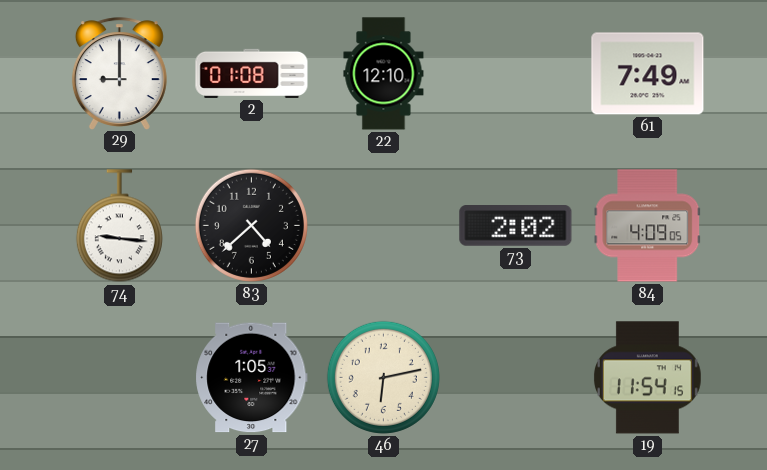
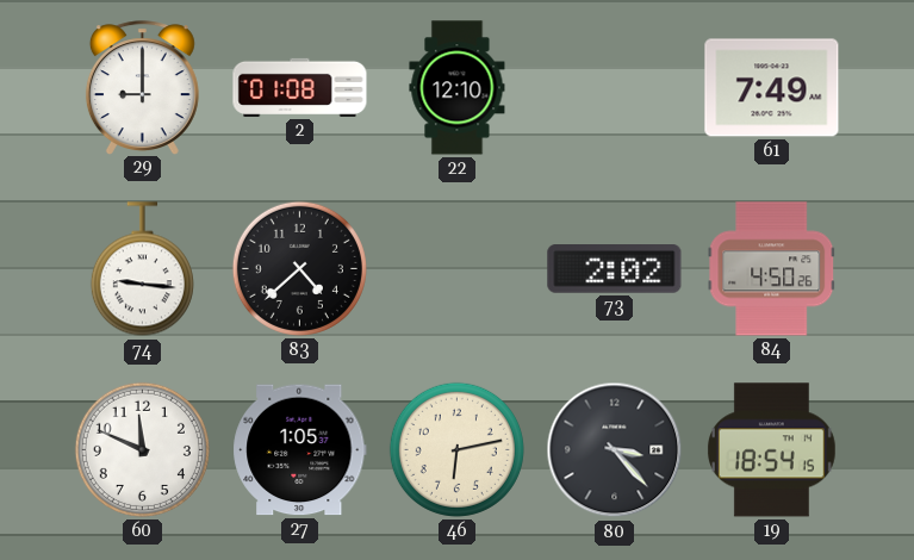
84: 4:09 -> 4:50 (772, 269)
60: none -> 11:49 (142, 449)
80: none -> 3:23 (615, 450)
19: 11:54 -> 18:54 (771, 450)
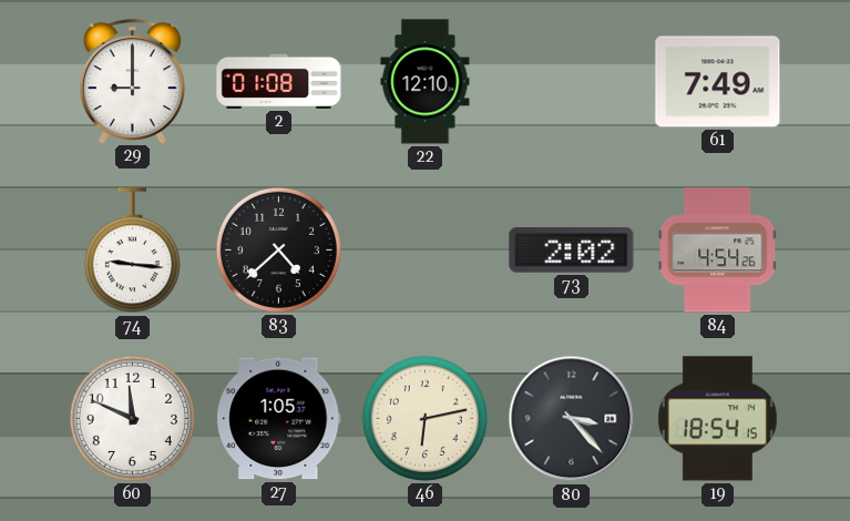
84: 4:50 -> 4:54 (718, 251)
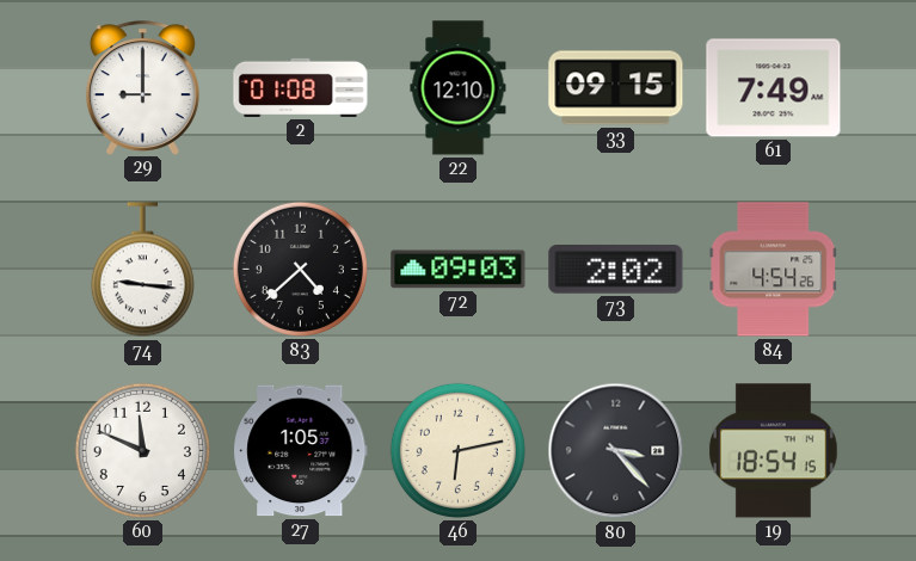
33: none -> 09:15 (616, 88)
72: none -> 09:03 (459, 270)
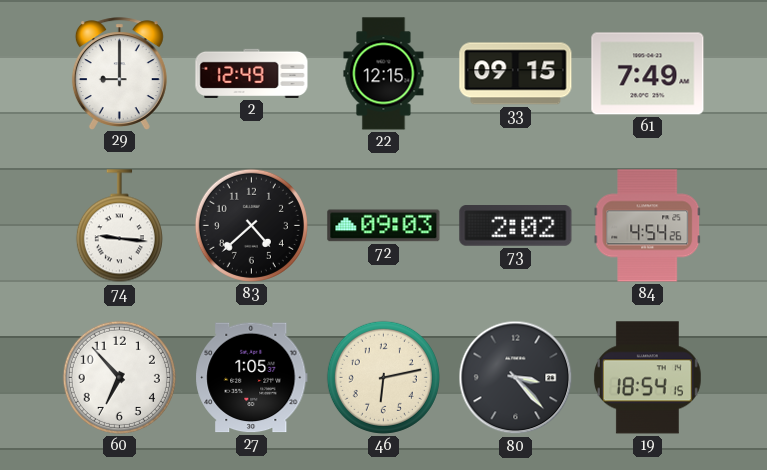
2: 01:08 -> 12:49 (252, 73)
22: 12:10 -> 12:15 (384, 74)
60: 11:49 -> 6:53 (119, 377)
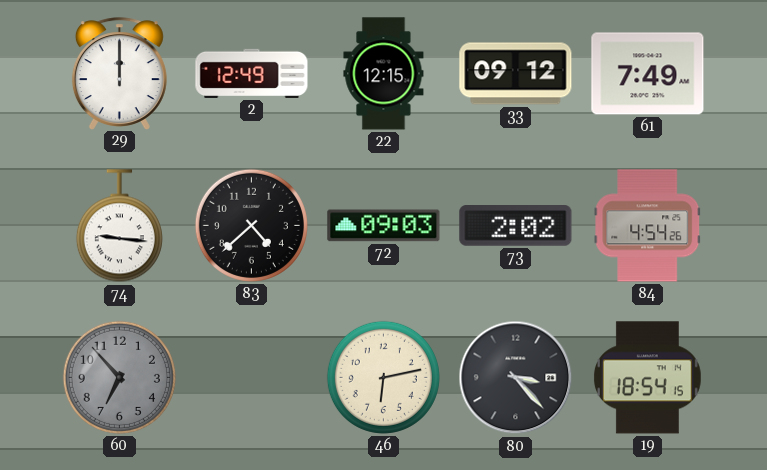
29: 9:00 -> 12:00 (119, 73)
33: 09:15 -> 09:12 (516, 74)
60 dial: white -> grey (119, 377)
27: 1:05 -> none (252, 378)
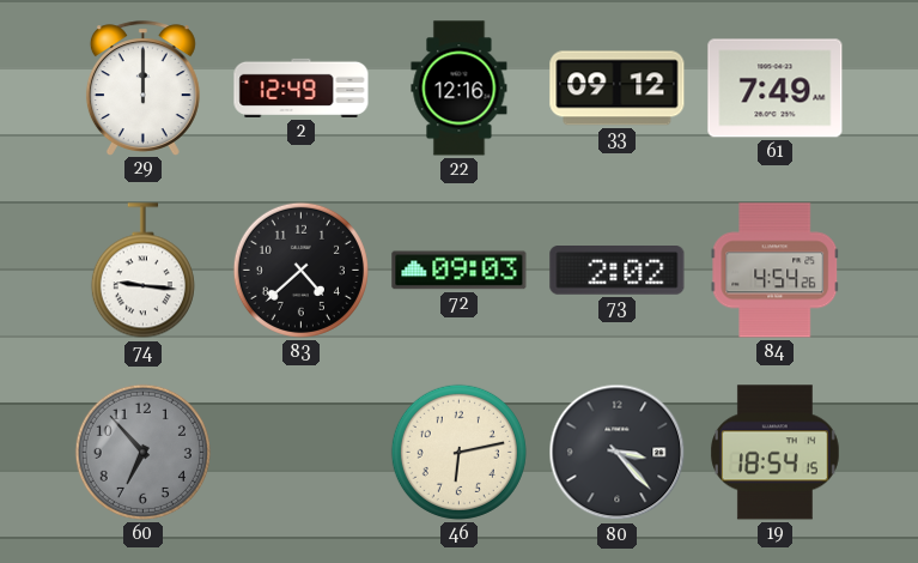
22: 12:15 -> 12:16 (460, 89)
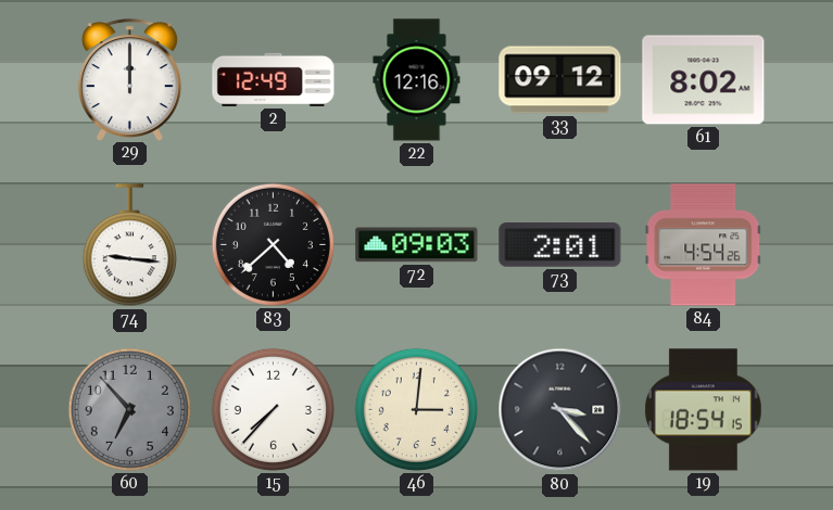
61: 7:49 -> 8:02 (704, 80)
73: 2:02 -> 2:01 (560, 245)
15: none -> 7:37 (273, 409)
46: 6:13 -> 3:01 (416, 409)
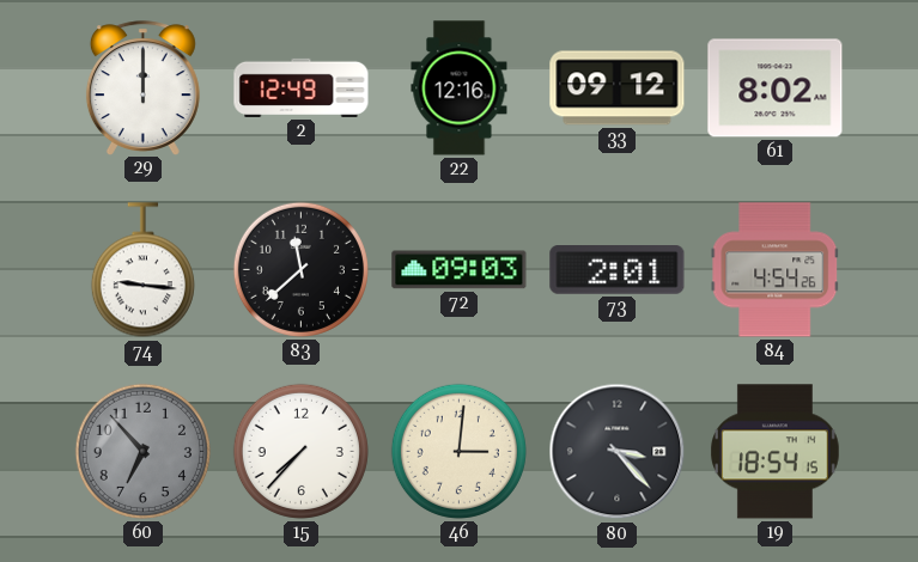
83: 4:38 -> 11:38 (300, 269)
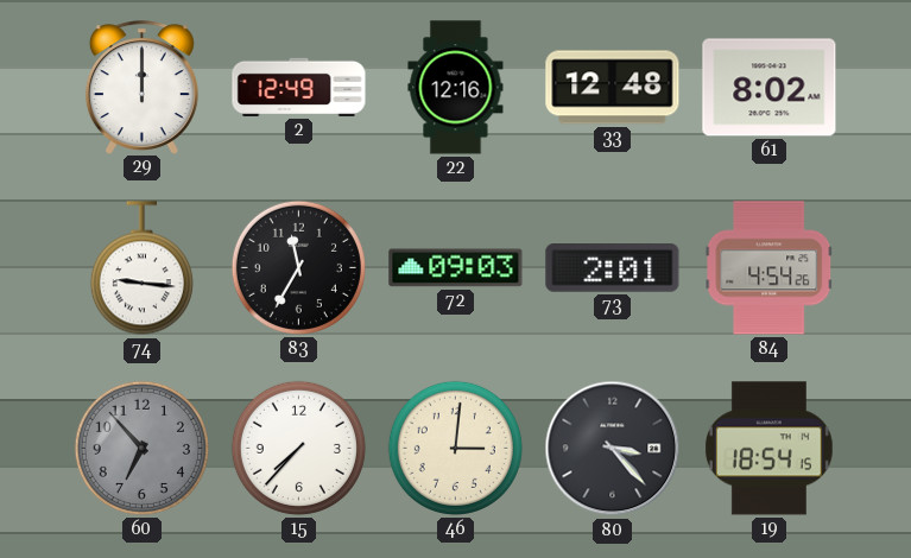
33: 09:12 -> 12:48 (613, 88)
83: 11:38 -> 11:35 (298, 267)
